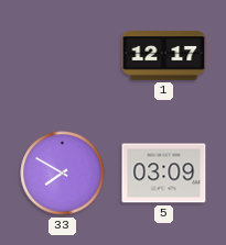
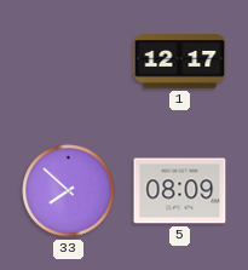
33: 7:50 -> 7:52 (69, 191)
5: 03:09 -> 08:09 (180, 191)
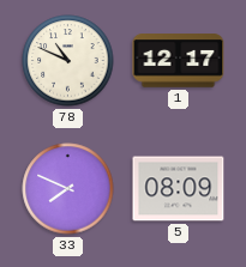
78: none -> 10:49 (68, 61)
33: 7:52 -> 7:49 (68, 189)
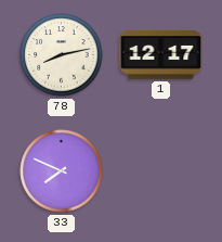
78: 10:49 -> 8:13 (62, 55)
5: 08:09 -> none (179, 189)
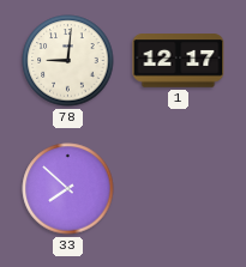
78: 8:13 -> 9:01 (68, 61)
33: 7:49 -> 7:52 (68, 189)
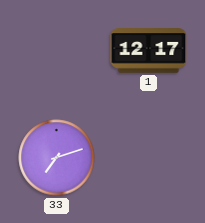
78: 9:01 -> none (68, 61)
33: 7:52 -> 7:12 (57, 158)
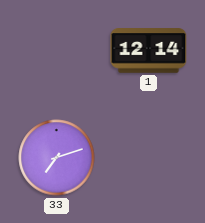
1: 12:17 -> 12:14 (149, 51)
